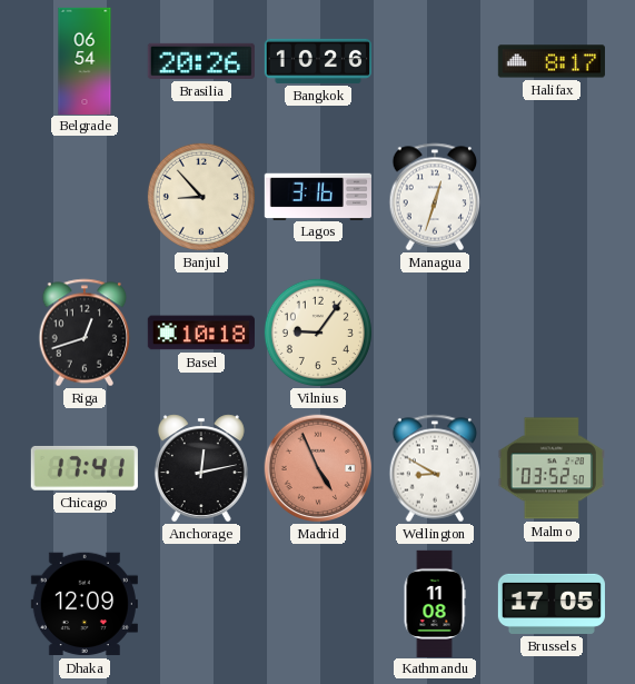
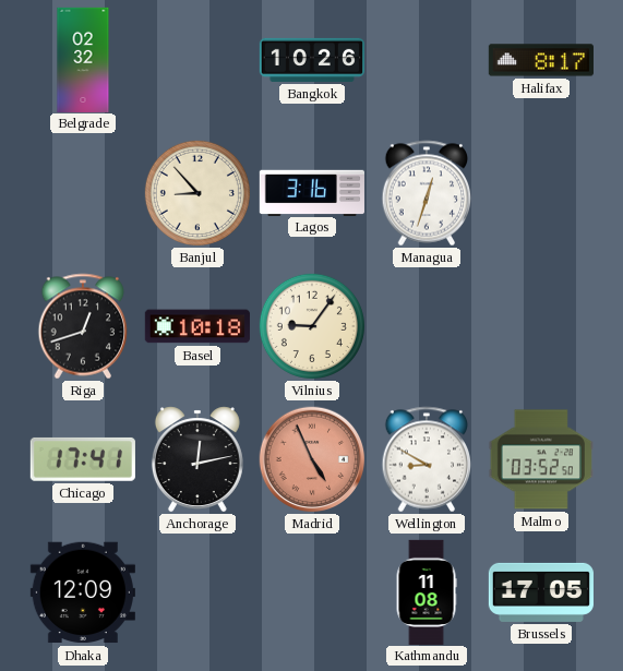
Belgrade: 06:54 -> 02:32 (83, 59)
Brasilia: 20:26 -> none (201, 61)
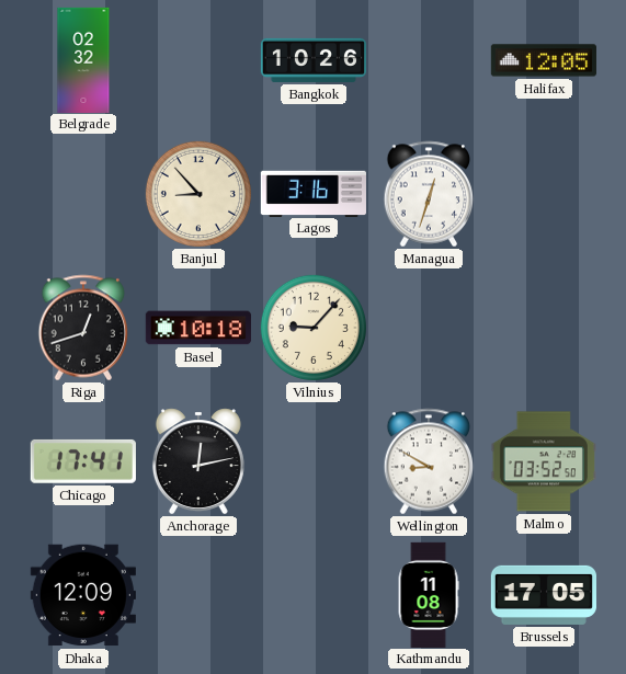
Halifax: 8:17 -> 12:05 (544, 60)
Vilnius: 9:06 -> 9:07 (314, 328)
Madrid: 4:56 -> none (312, 459)
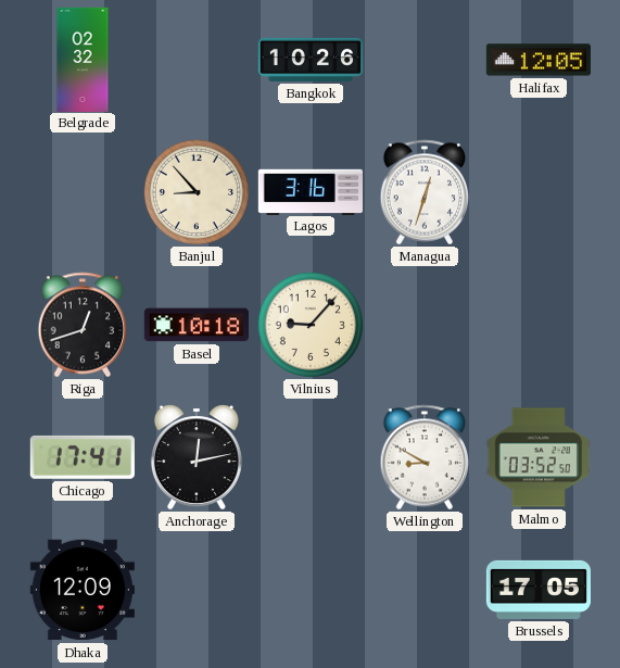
Kathmandu: 11:08 -> none (429, 594)
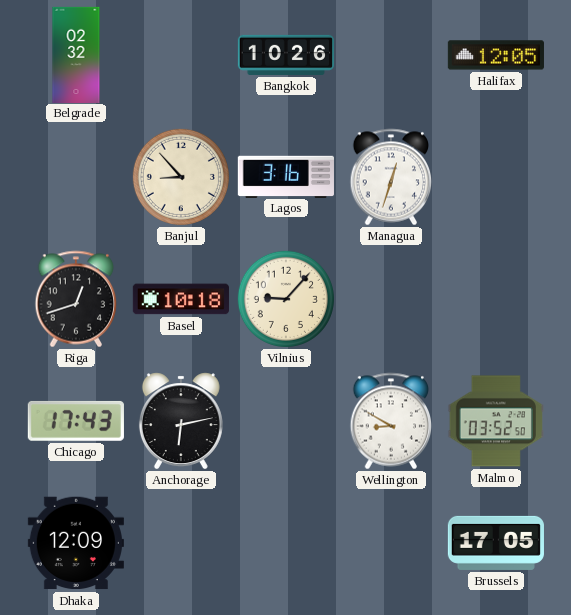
Chicago: 17:41 -> 17:43 (76, 421)
Anchorage: 12:13 -> 6:13 (181, 421)
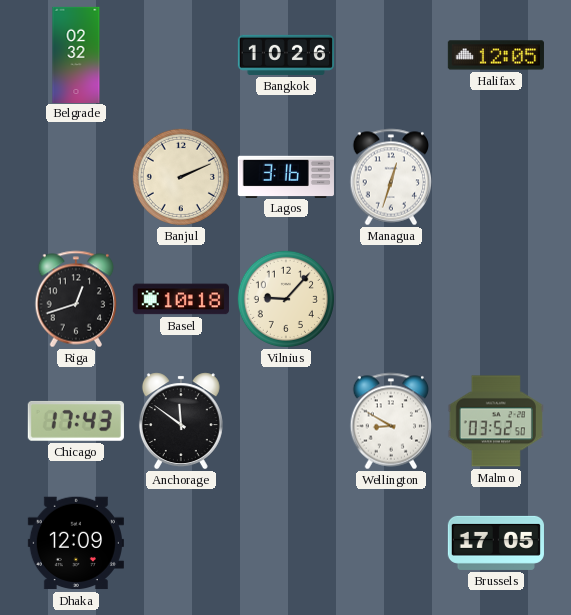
Banjul: 8:53 -> 2:11 (181, 177)
Anchorage: 6:13 -> 11:51 (181, 421)
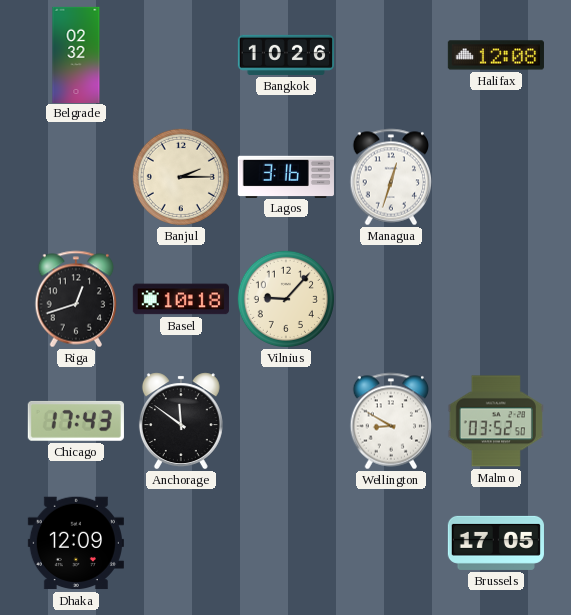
Halifax: 12:05 -> 12:08 (496, 55)
Banjul: 2:11 -> 2:15 (181, 177)
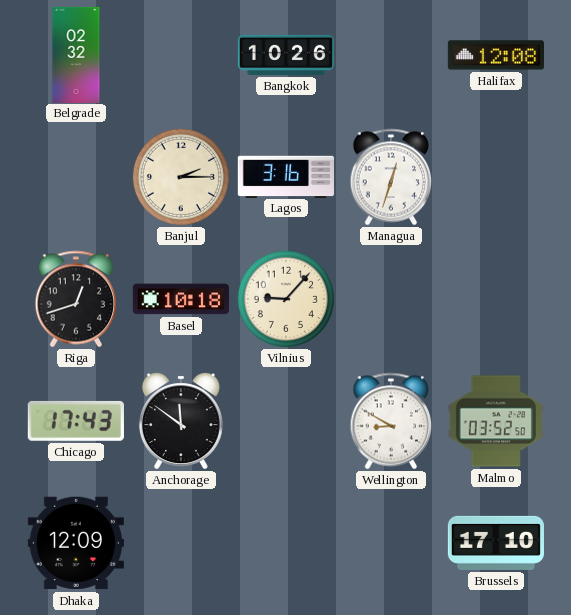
Brussels: 17:05 -> 17:10 (496, 543)
